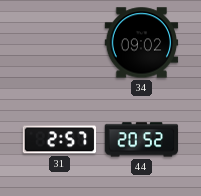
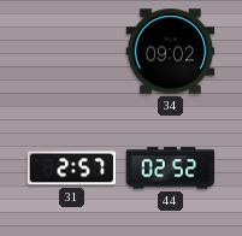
44: 20:52 -> 02:52 (171, 169)
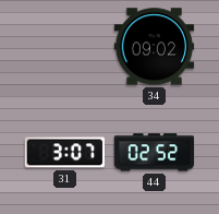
31: 2:57 -> 3:07 (65, 153)
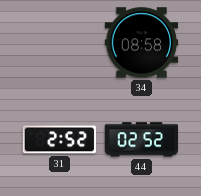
34: 09:02 -> 08:58 (142, 43)
31: 3:07 -> 2:52 (60, 140)
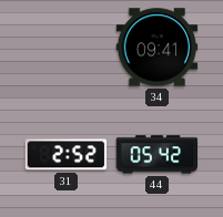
34: 08:58 -> 09:41 (158, 48)
44: 02:52 -> 05:42 (158, 155)
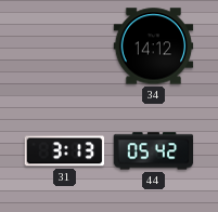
34: 09:41 -> 14:12 (154, 47)
31: 2:52 -> 3:13 (65, 151)
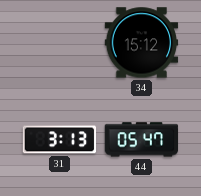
34: 14:12 -> 15:12 (142, 43)
44: 05:42 -> 05:47 (142, 140)
